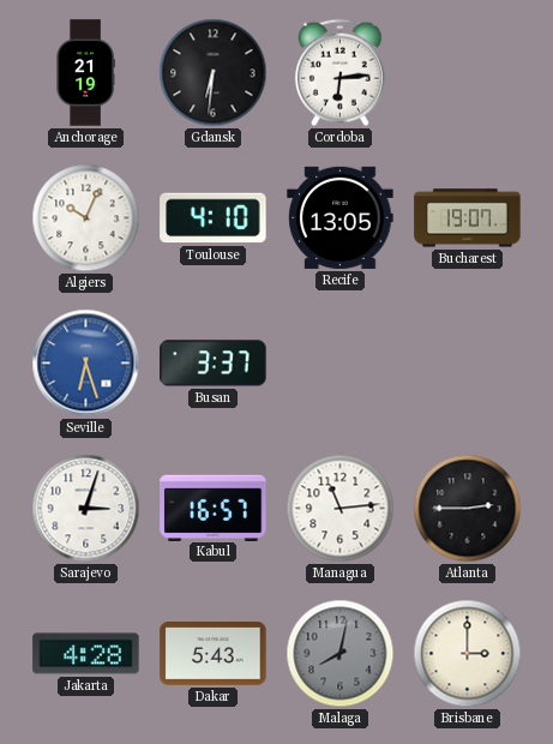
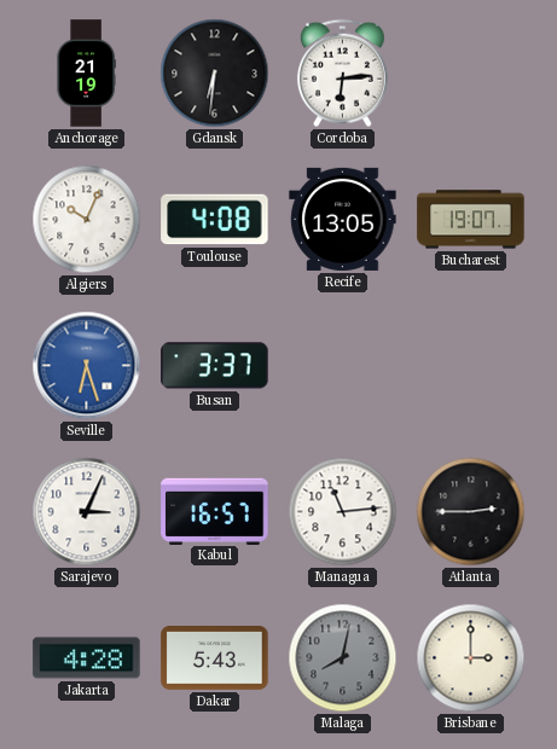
Toulouse: 4:10 -> 4:08 (215, 220)
Sarajevo: 3:03 -> 3:04 (87, 512)
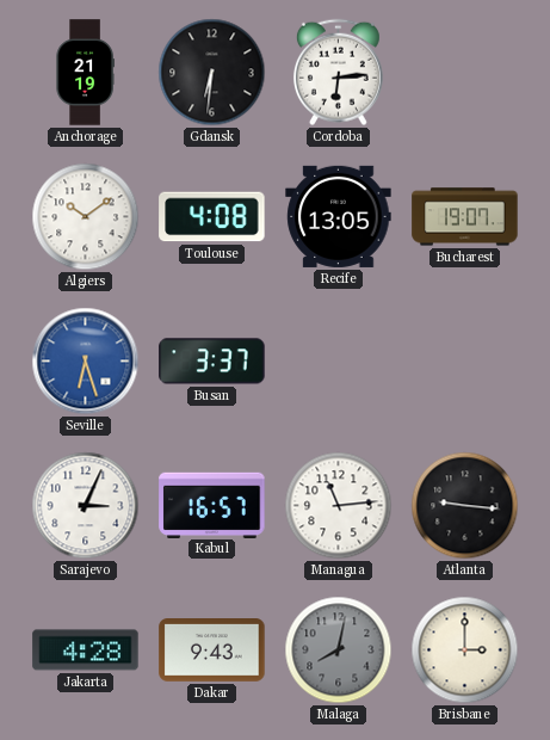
Algiers: 10:04 -> 10:09 (86, 217)
Atlanta: 2:45 -> 9:16 (465, 506)
Dakar: 5:43 -> 9:43 (212, 650)
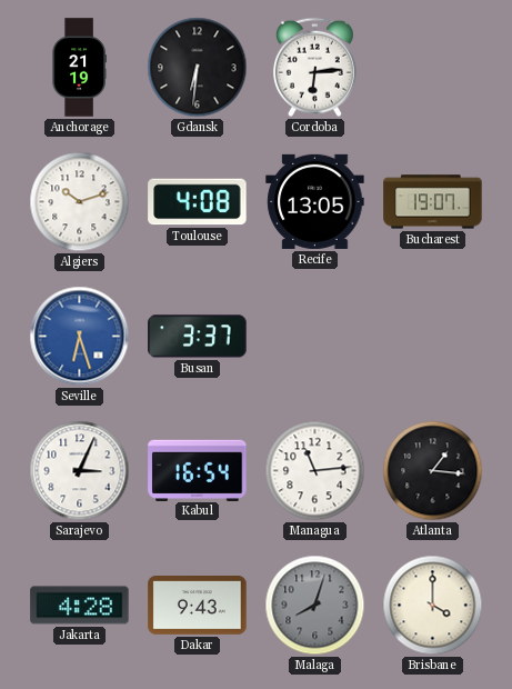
Algiers: 10:09 -> 10:12 (80, 202)
Kabul: 16:57 -> 16:54 (198, 470)
Atlanta: 9:16 -> 1:16 (433, 471)
Malaga: 8:02 -> 8:03 (315, 606)
Brisbane: 3:00 -> 4:00 (433, 606)
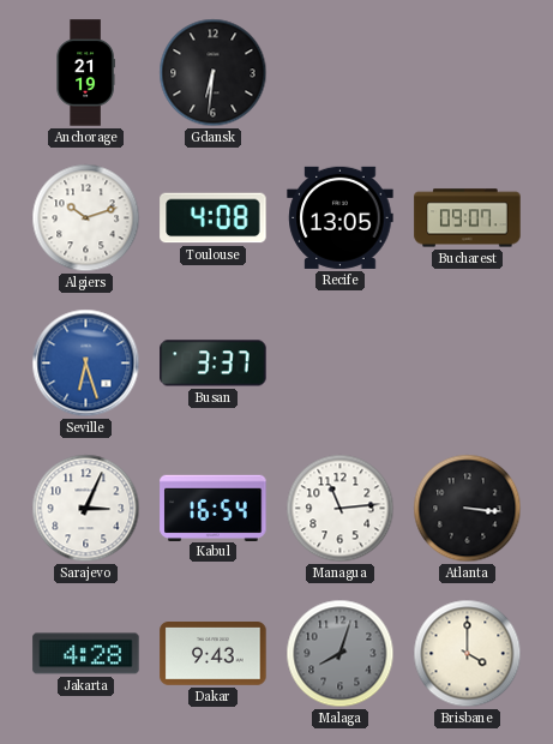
Cordoba: 6:14 -> none (314, 68)
Bucharest: 19:07 -> 09:07 (468, 218)
Atlanta: 1:16 -> 3:16 (468, 509)
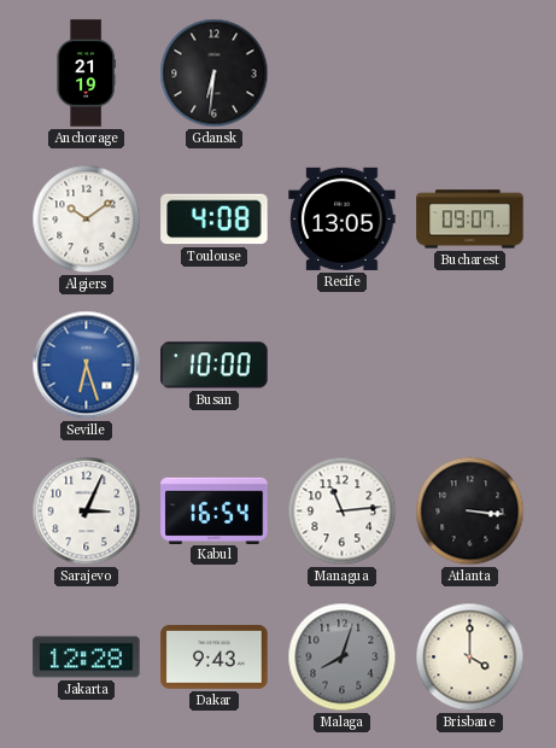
Algiers: 10:12 -> 10:09 (87, 220)
Busan: 3:37 -> 10:00 (215, 366)
Jakarta: 4:28 -> 12:28 (87, 658)
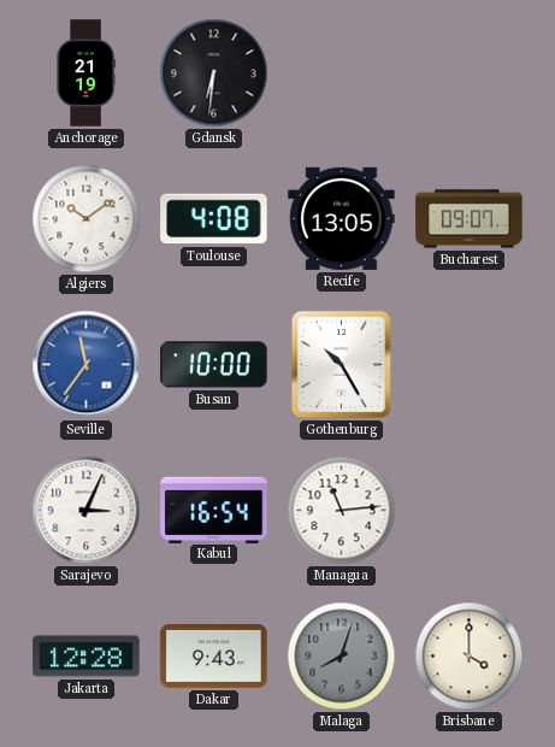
Seville: 6:27 -> 11:36 (87, 365)
Gothenburg: none -> 10:25 (341, 364)
Atlanta: 3:16 -> none (470, 512)
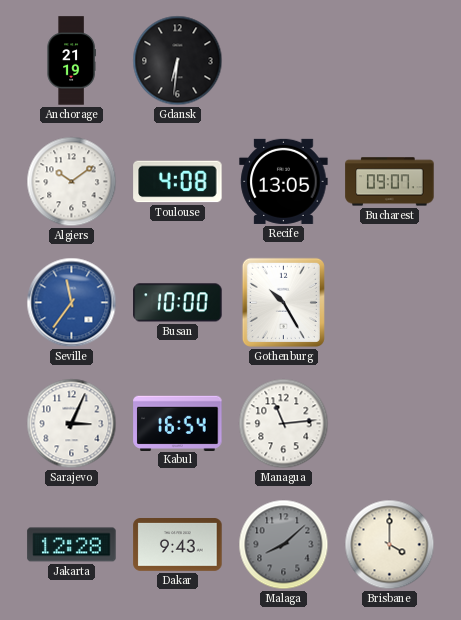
Malaga: 8:03 -> 8:08 (284, 545)
